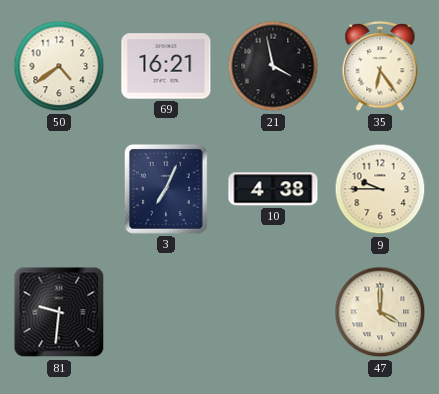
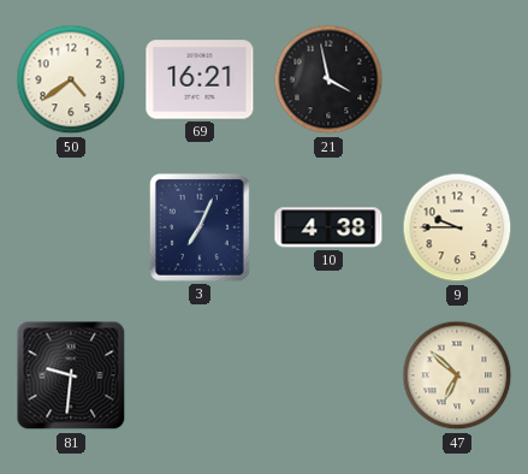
35: 6:24 -> none (380, 67)
47: 4:00 -> 6:52 (457, 375)
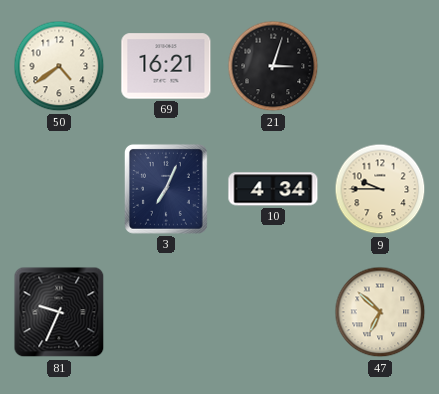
21: 3:58 -> 3:03 (273, 66)
10: 4:38 -> 4:34 (273, 189)
81: 9:31 -> 9:34 (59, 312)
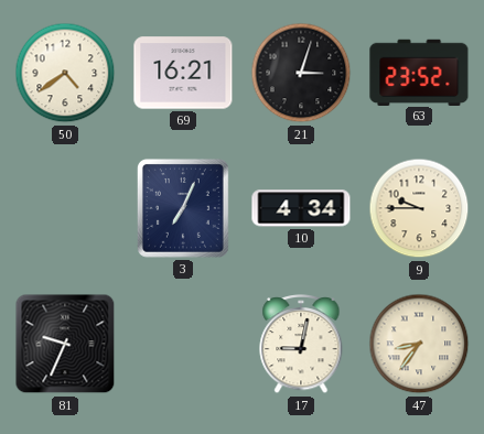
63: none -> 23:52 (419, 72)
17: none -> 9:02 (301, 345)
47: 6:52 -> 8:36 (419, 344)
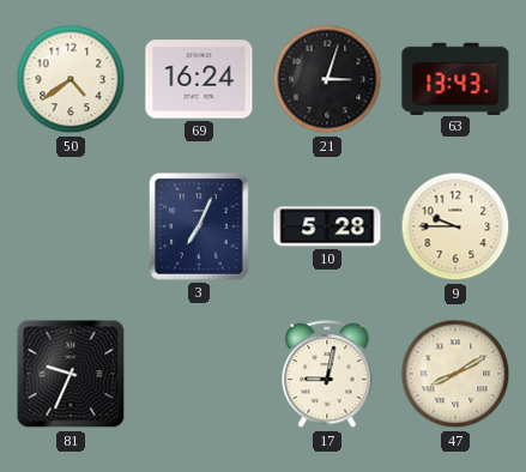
69: 16:21 -> 16:24 (199, 79)
63: 23:52 -> 13:43 (455, 78)
10: 4:34 -> 5:28 (327, 226)
47: 8:36 -> 8:10 (455, 374)
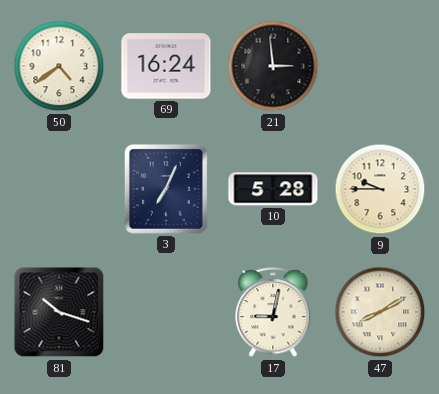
21: 3:03 -> 2:59 (273, 66)
63: 13:43 -> none (455, 78)
81: 9:34 -> 10:18 (59, 312)
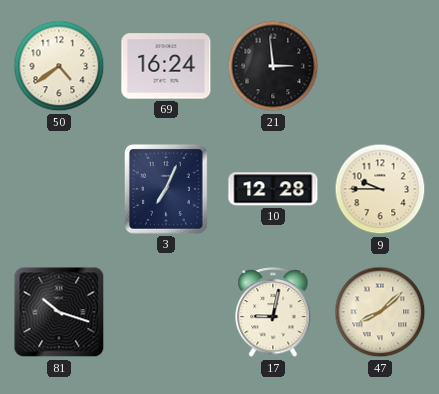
10: 5:28 -> 12:28 (273, 189)
47: 8:10 -> 8:08 (380, 312)
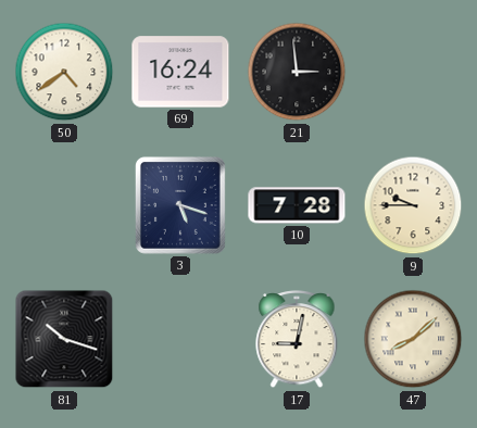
3: 7:04 -> 5:18 (180, 205)
10: 12:28 -> 7:28 (297, 205)
